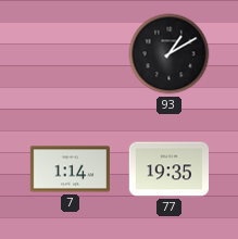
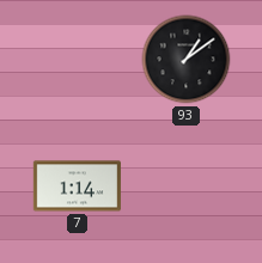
93: 1:10 -> 1:09 (187, 60)
77: 19:35 -> none (168, 169)
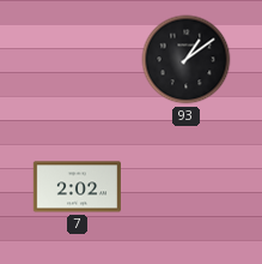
7: 1:14 -> 2:02 (77, 187)
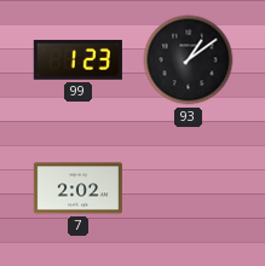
99: none -> 1:23 (77, 59)
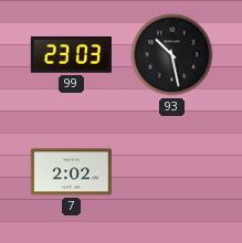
99: 1:23 -> 23:03 (71, 54)
93: 1:09 -> 10:28 (172, 55)
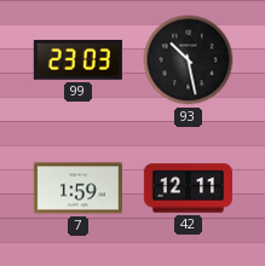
7: 2:02 -> 1:59 (77, 189)
42: none -> 12:11 (188, 189)
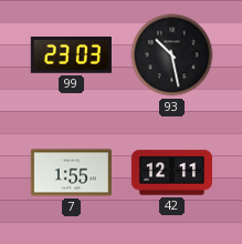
7: 1:59 -> 1:55 (71, 173)
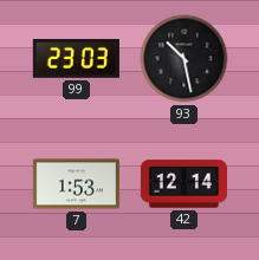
7: 1:55 -> 1:53 (76, 184)
42: 12:11 -> 12:14 (183, 184)
